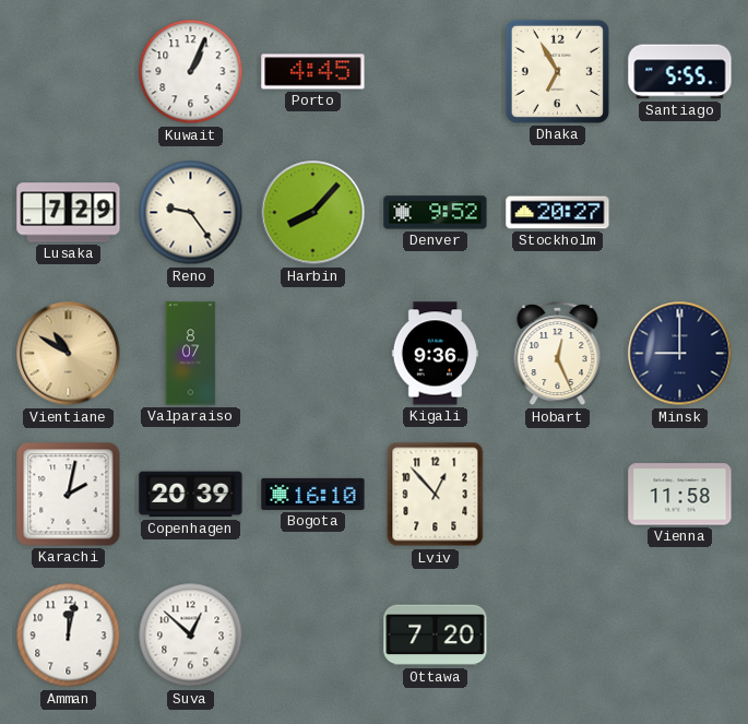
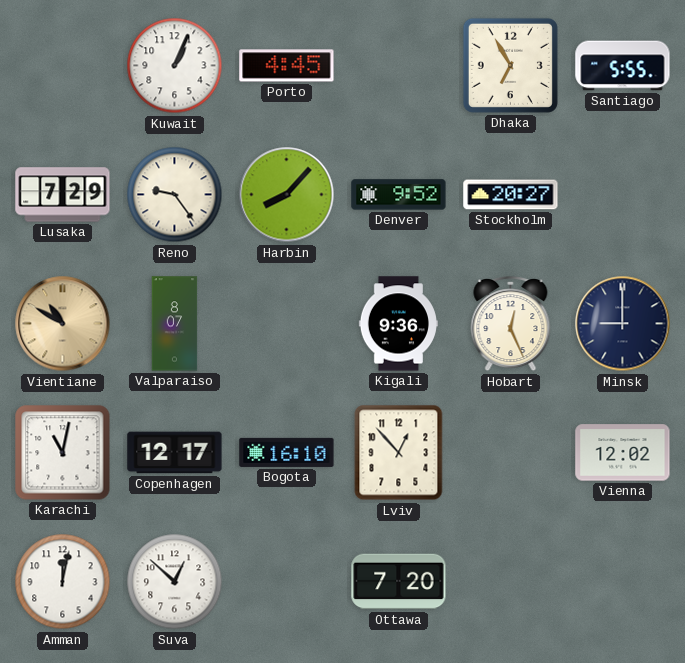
Karachi: 2:02 -> 11:02 (63, 453)
Copenhagen: 20:39 -> 12:17 (175, 453)
Vienna: 11:58 -> 12:02 (623, 453)
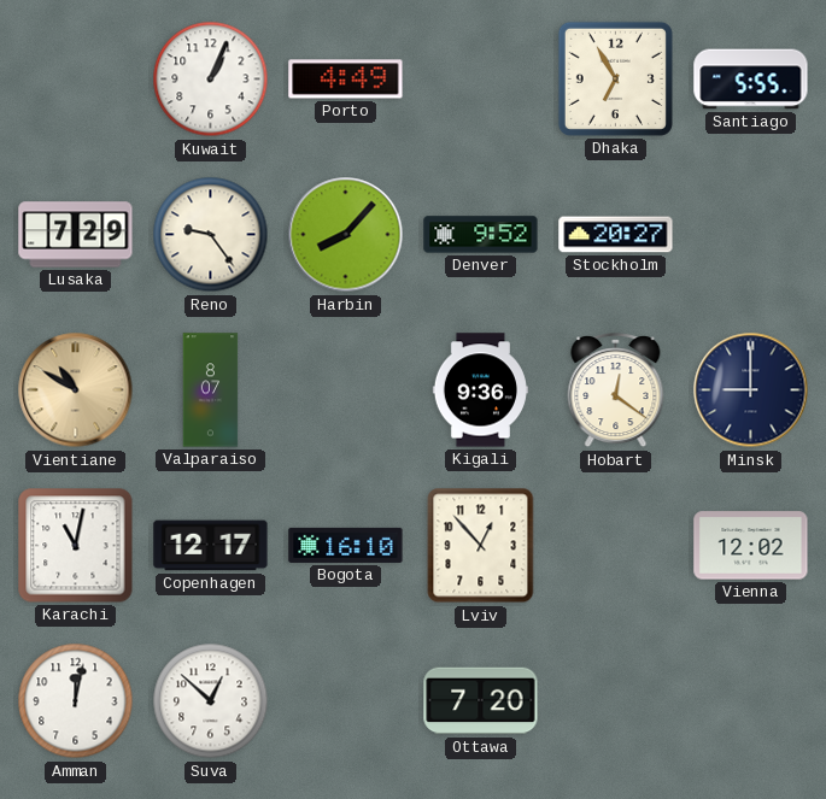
Porto: 4:45 -> 4:49 (346, 80)
Hobart: 12:26 -> 12:21 (616, 390)
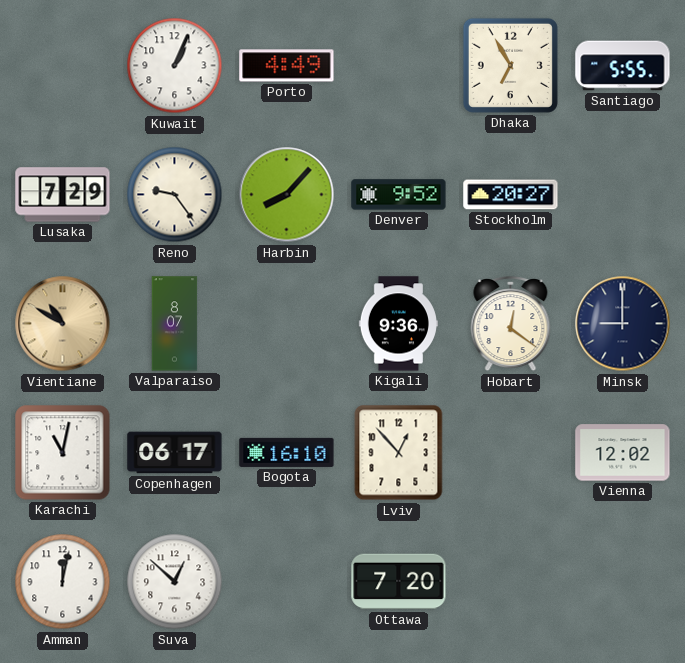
Copenhagen: 12:17 -> 06:17 (175, 453)
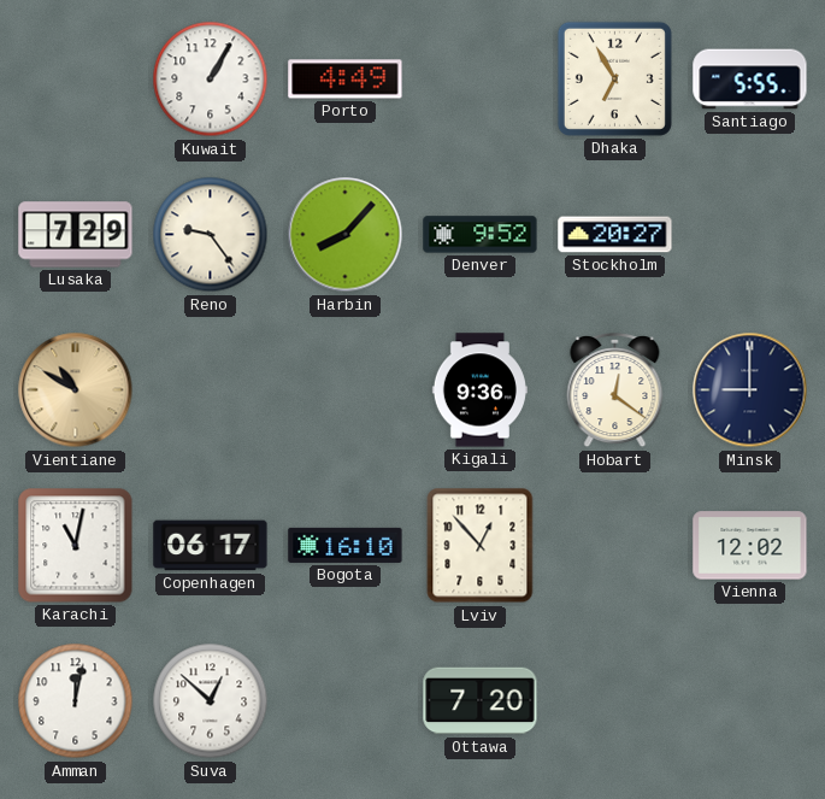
Kuwait: 1:04 -> 1:05 (211, 80)
Valparaiso: 8:07 -> none (175, 324)
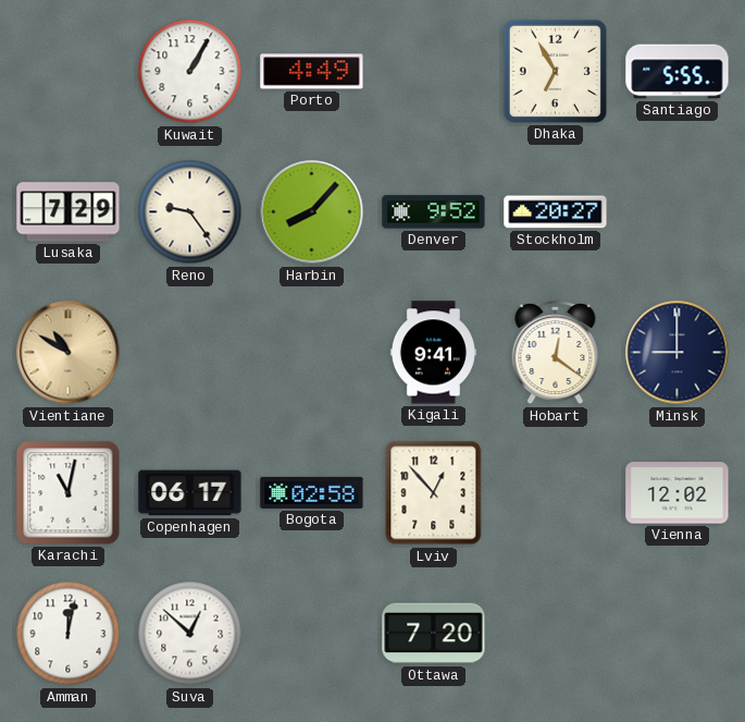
Kigali: 9:36 -> 9:41 (433, 353)
Bogota: 16:10 -> 02:58 (312, 492)
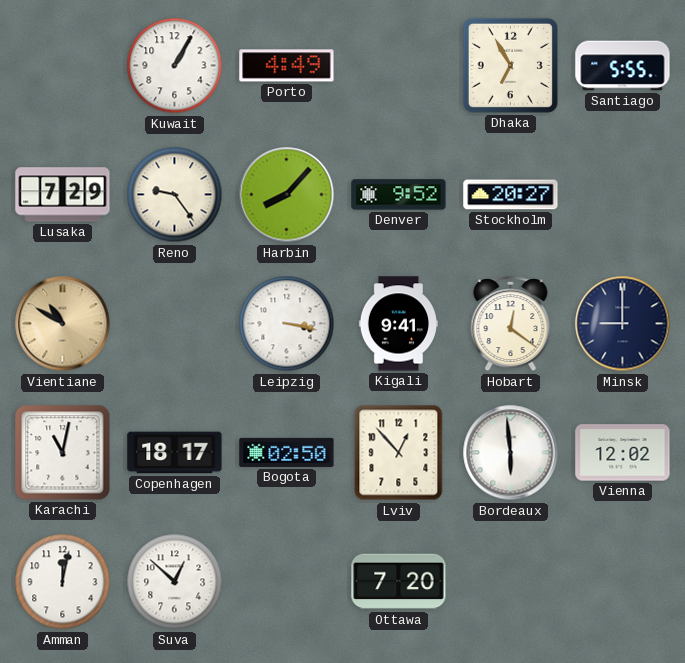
Leipzig: none -> 3:17 (287, 324)
Copenhagen: 06:17 -> 18:17 (175, 453)
Bogota: 02:58 -> 02:50 (287, 452)
Bordeaux: none -> 5:59 (511, 453)
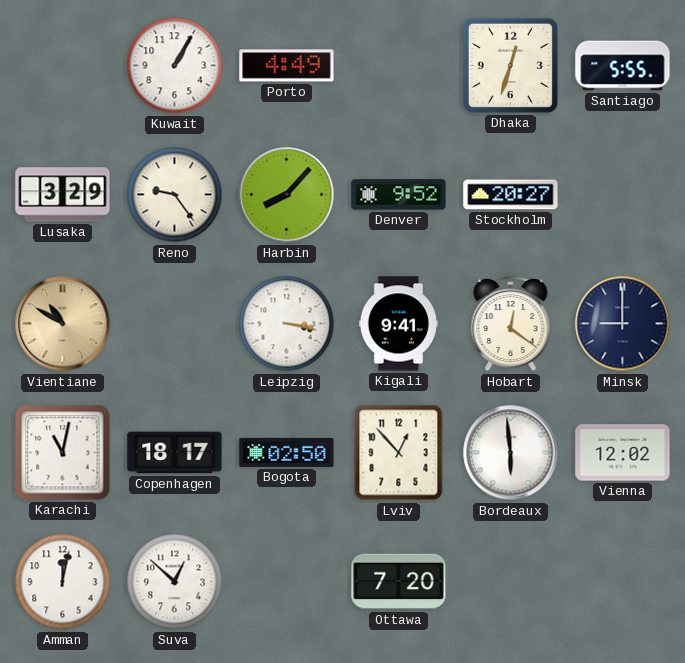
Dhaka: 6:55 -> 12:33 (510, 65)
Lusaka: 7:29 -> 3:29 (63, 195)
